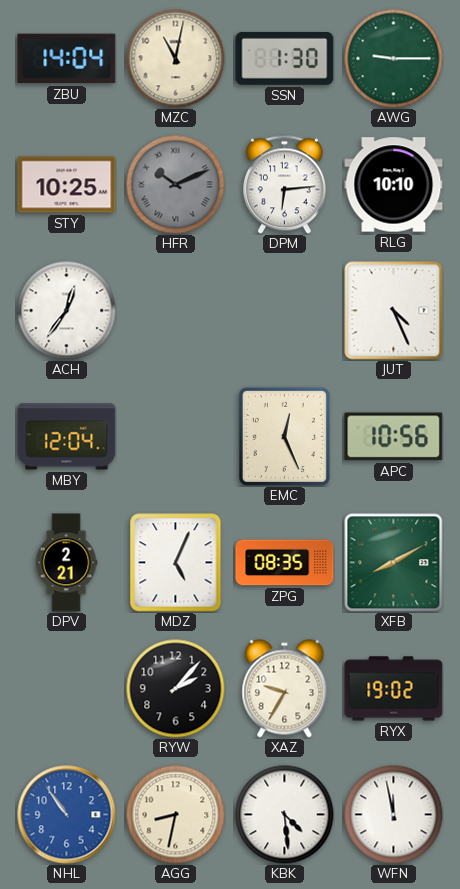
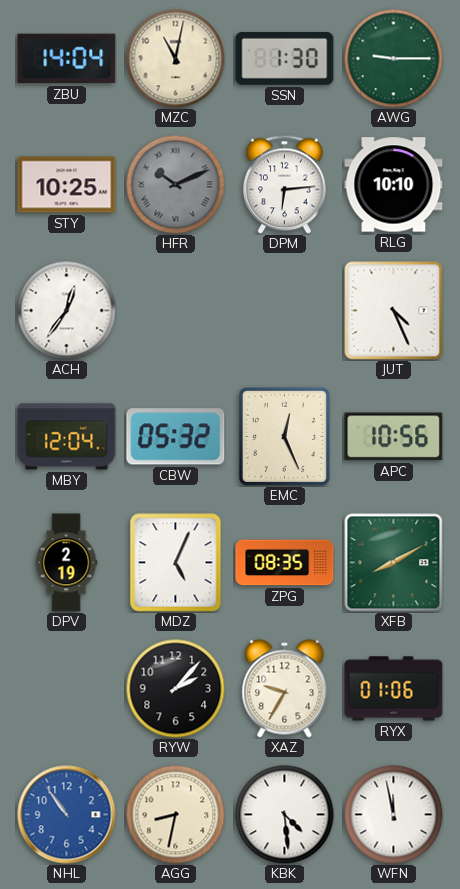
CBW: none -> 05:32 (176, 437)
DPV: 2:21 -> 2:19 (66, 563)
RYX: 19:02 -> 01:06 (394, 689)
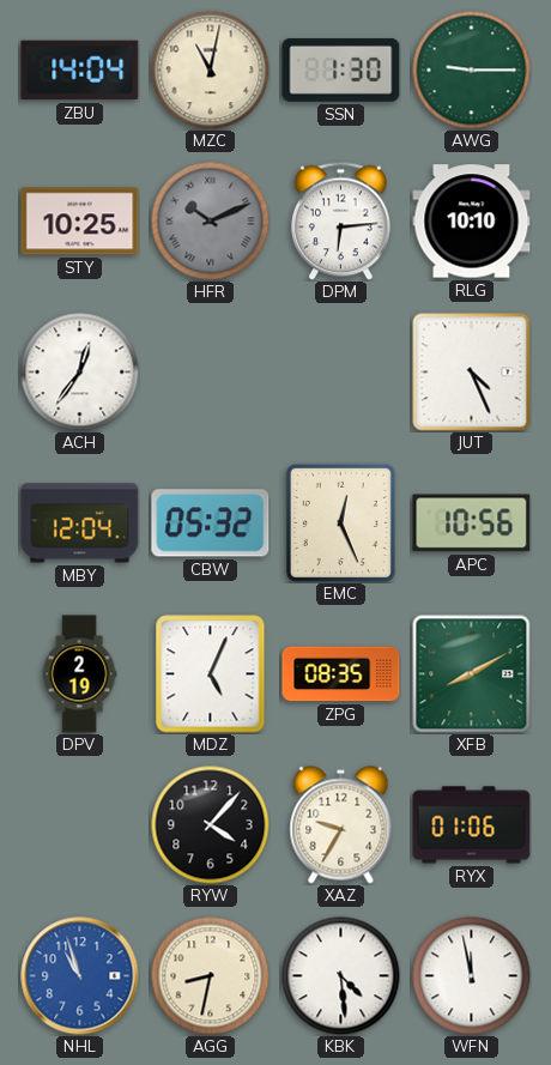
RYW: 2:07 -> 4:07 (211, 825)
NHL: 10:54 -> 10:57 (80, 976)
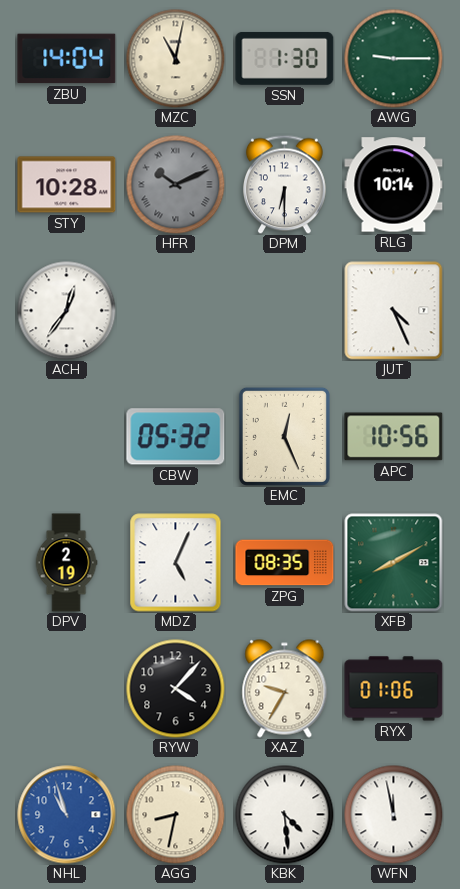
STY: 10:25 -> 10:28 (67, 185)
DPM: 6:14 -> 6:30 (285, 184)
RLG: 10:10 -> 10:14 (394, 185)
MBY: 12:04 -> none (80, 524)
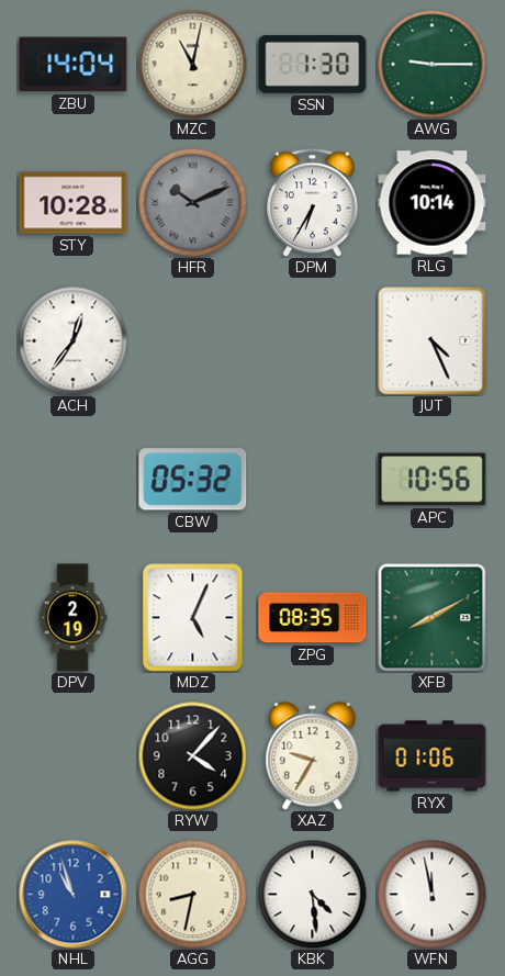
DPM: 6:30 -> 6:35 (313, 202)
EMC: 12:26 -> none (284, 436)
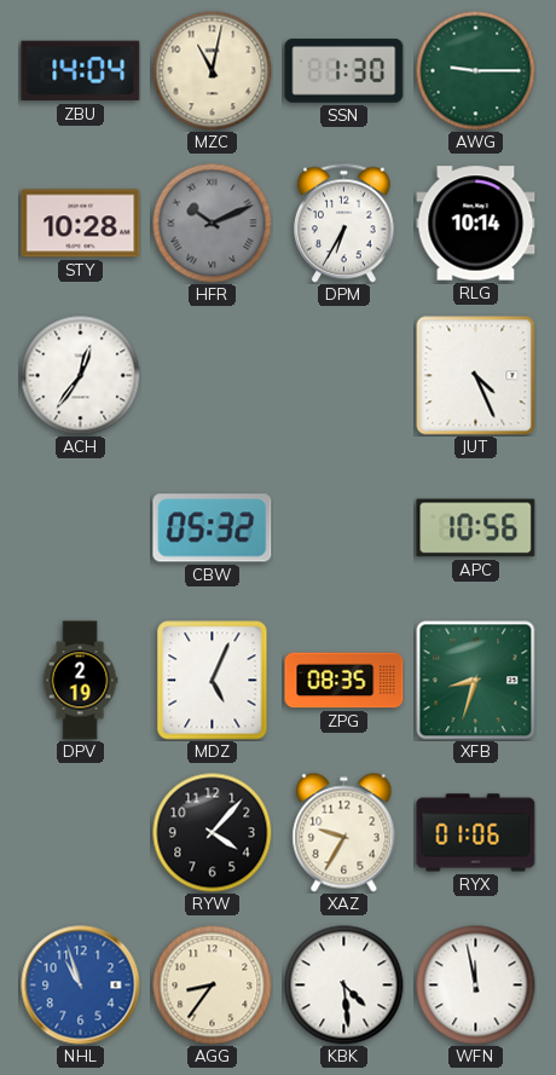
XFB: 8:10 -> 8:33 (476, 681)
AGG: 8:32 -> 8:36 (213, 986)
